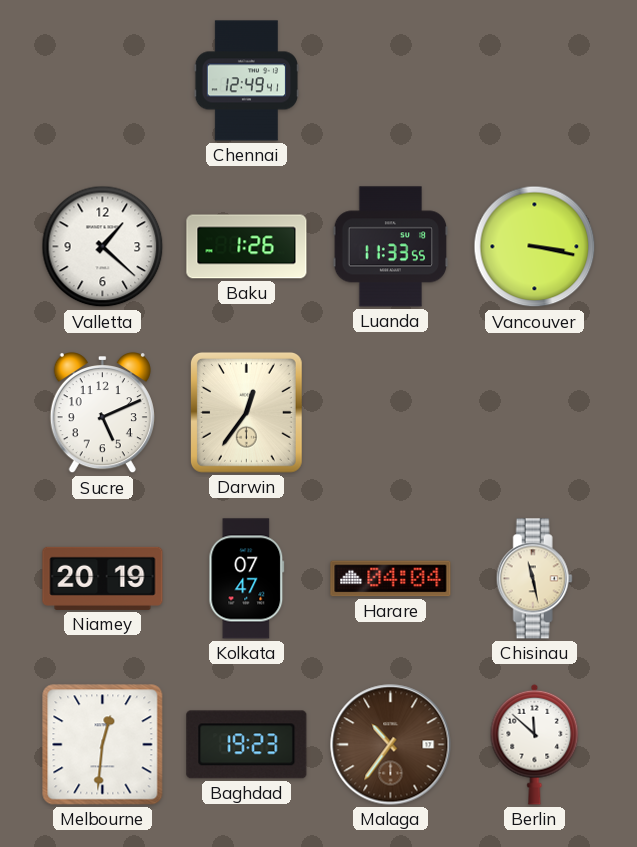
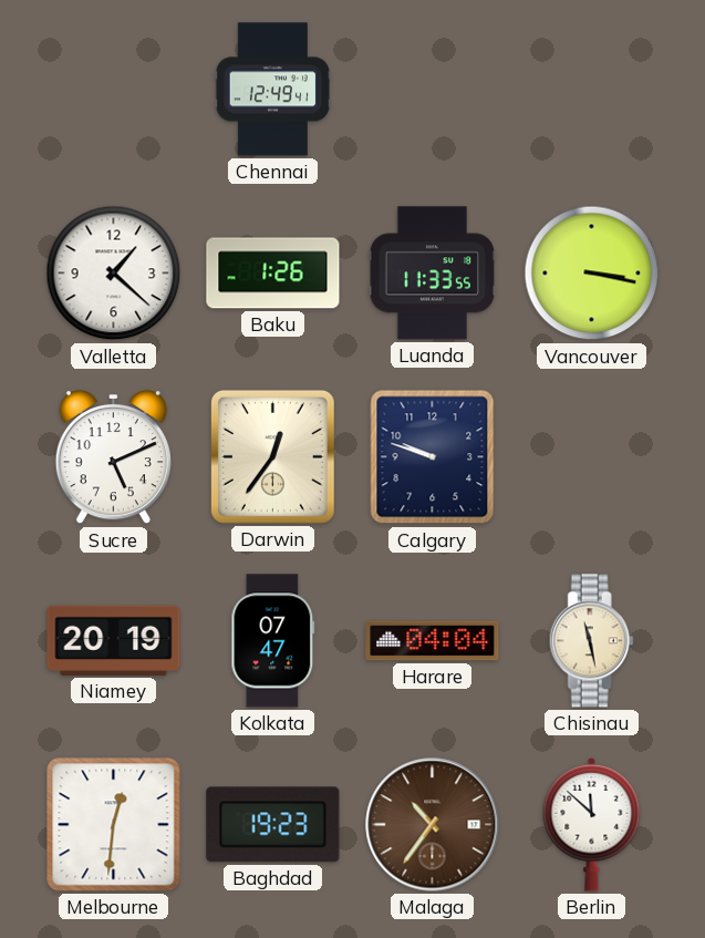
Calgary: none -> 9:48 (433, 457)
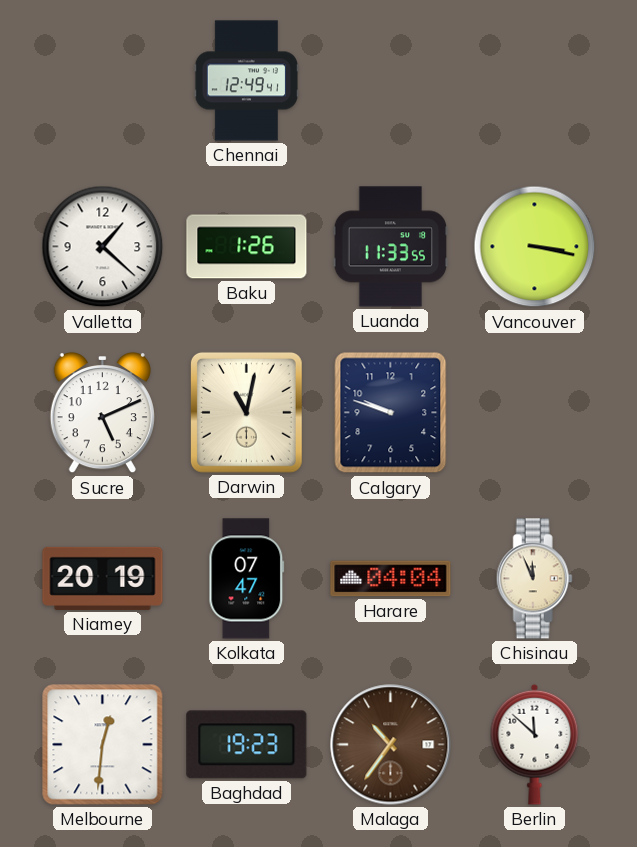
Darwin: 12:36 -> 11:02 (246, 412)
Chisinau: 11:28 -> 11:56 (534, 579)
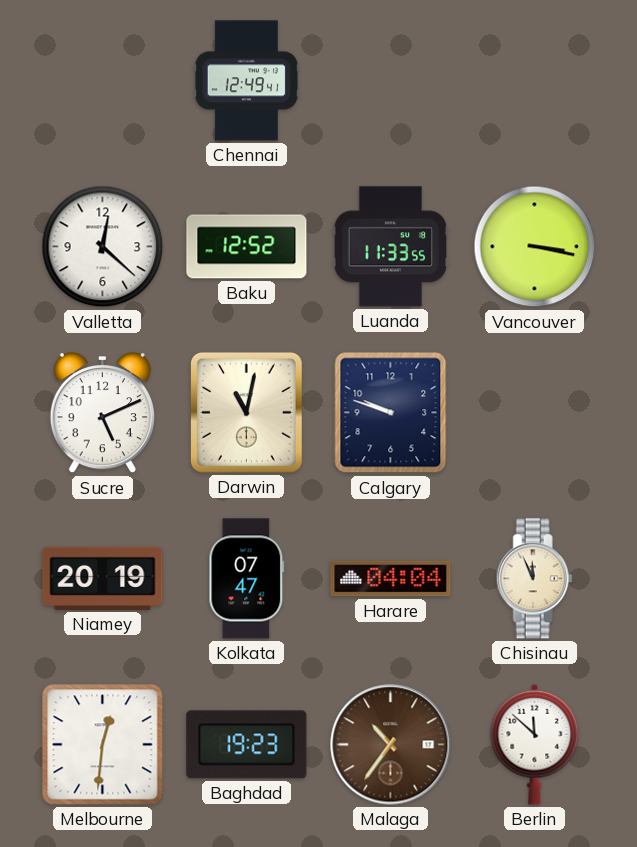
Valletta: 1:22 -> 12:22 (103, 247)
Baku: 1:26 -> 12:52 (247, 247)
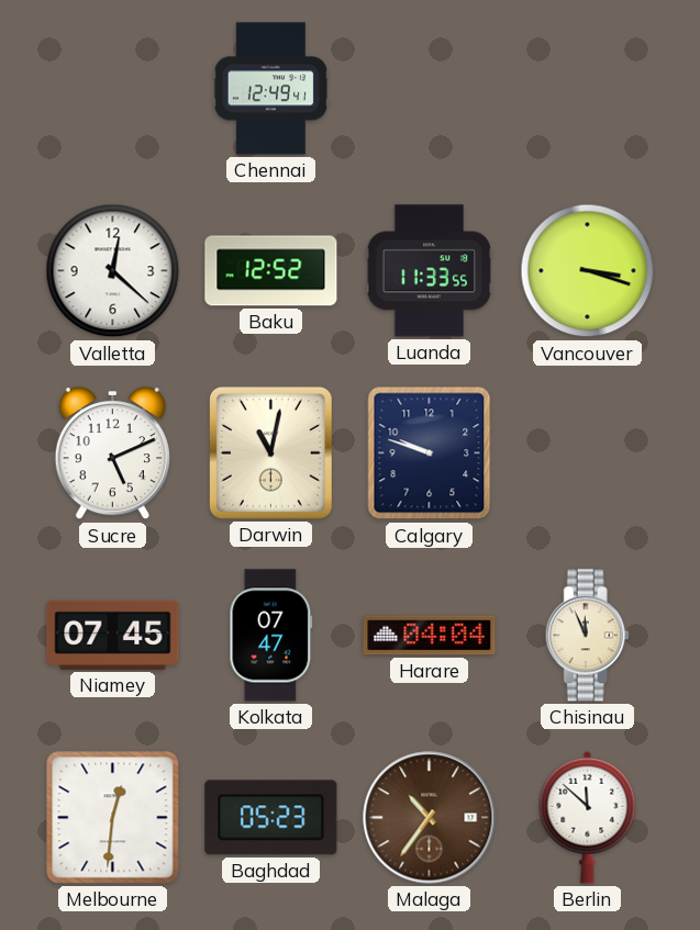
Vancouver: 3:17 -> 3:18 (588, 271)
Niamey: 20:19 -> 07:45 (113, 635)
Baghdad: 19:23 -> 05:23 (271, 818)
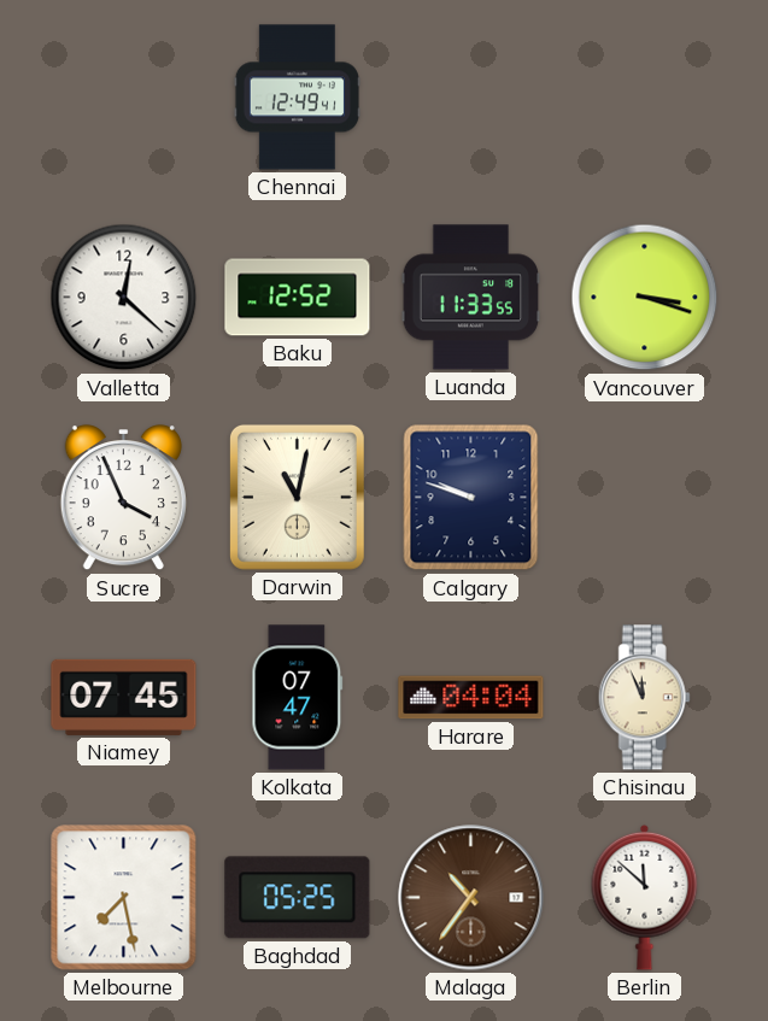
Sucre: 5:11 -> 3:56 (123, 498)
Melbourne: 12:31 -> 7:28 (124, 898)
Baghdad: 05:23 -> 05:25 (298, 898)
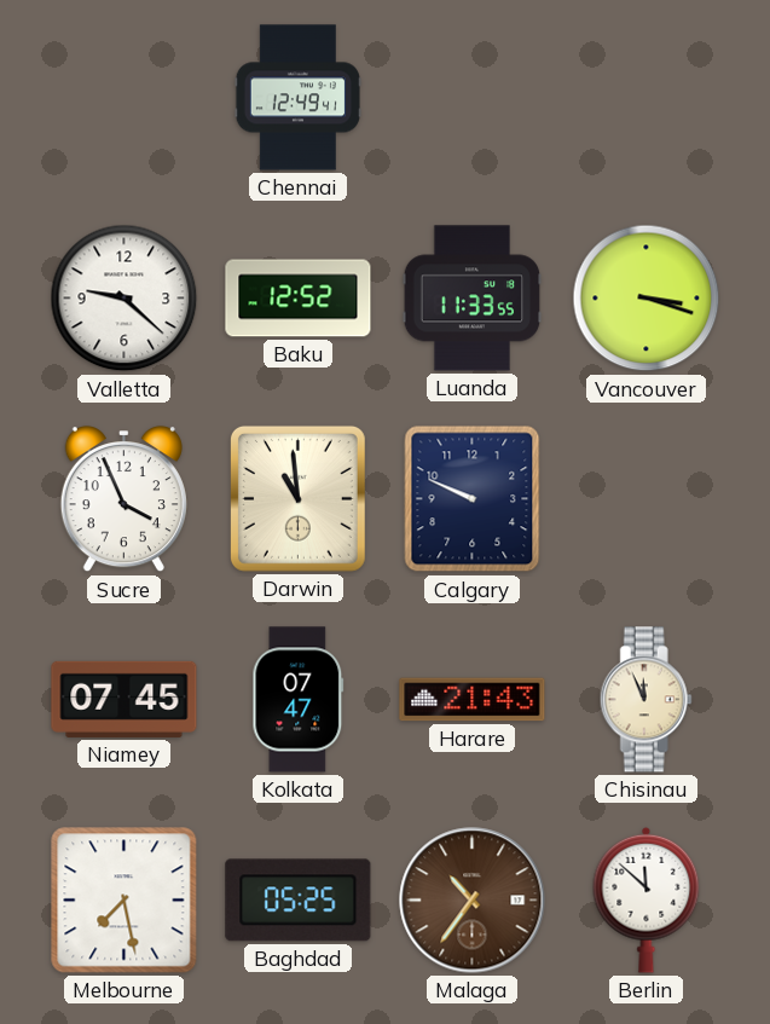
Valletta: 12:22 -> 9:22 (125, 299)
Darwin: 11:02 -> 10:59 (297, 498)
Calgary: 9:48 -> 9:49 (473, 499)
Harare: 04:04 -> 21:43 (473, 700)
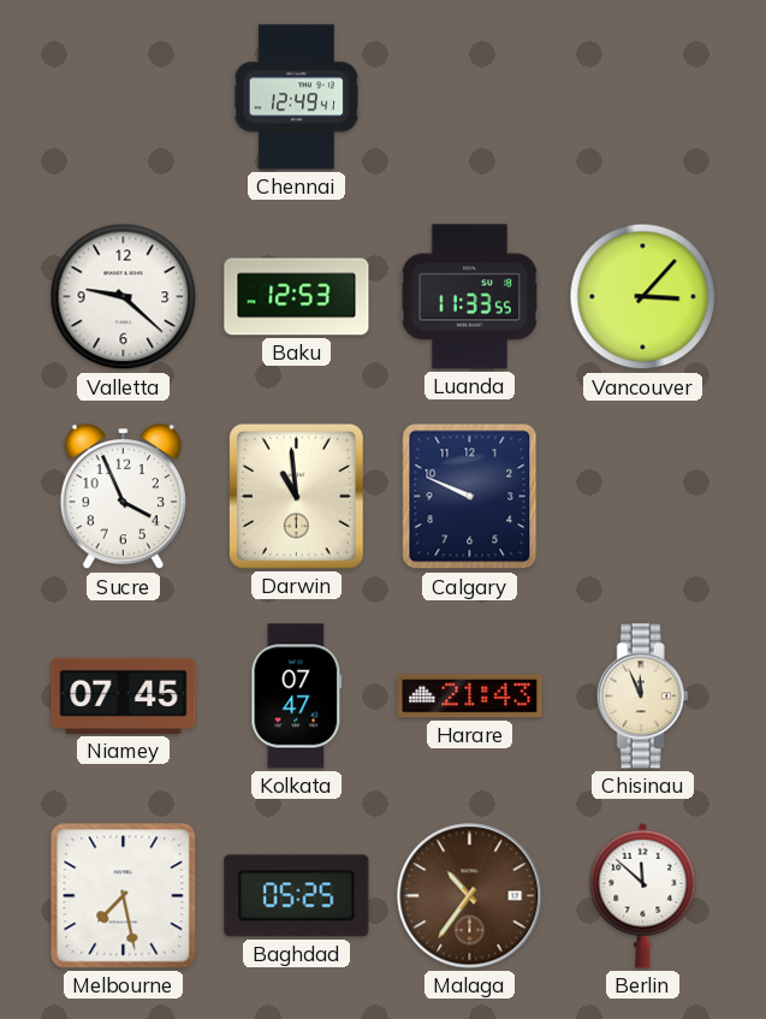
Baku: 12:52 -> 12:53 (297, 297)
Vancouver: 3:18 -> 3:07 (643, 297)
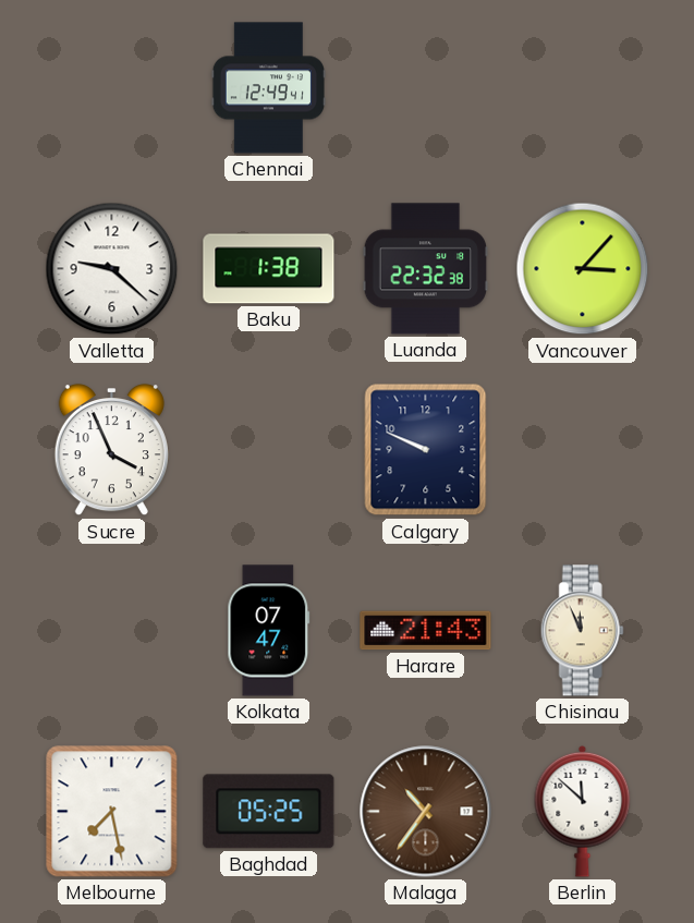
Baku: 12:53 -> 1:38 (269, 269)
Luanda: 11:33 -> 22:32 (426, 269)
Darwin: 10:59 -> none (296, 496)
Niamey: 07:45 -> none (124, 695)
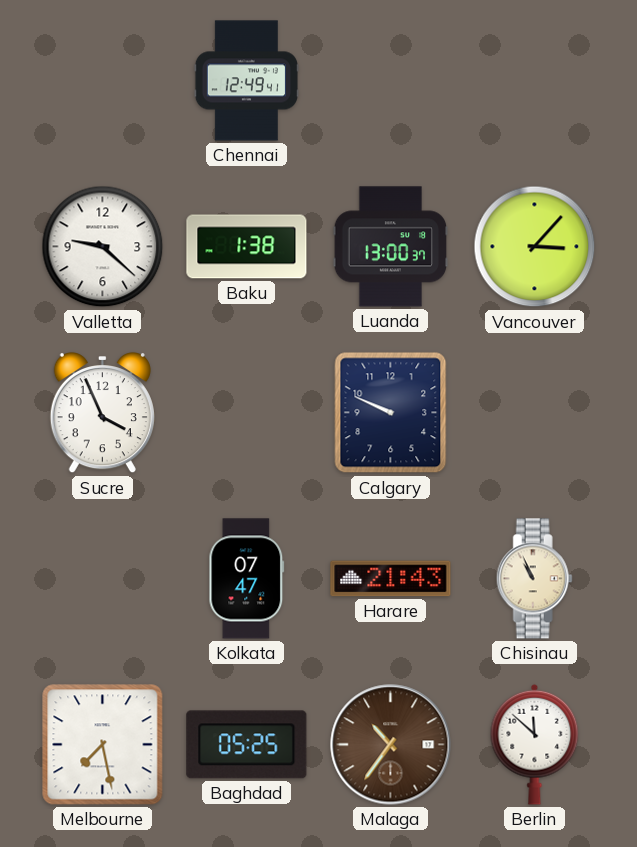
Luanda: 22:32 -> 13:00 (391, 247)
Chisinau: 11:56 -> 10:56 (534, 579)
